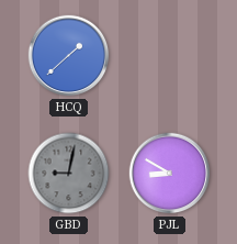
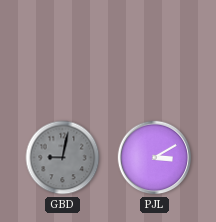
HCQ: 1:38 -> none (69, 56)
PJL: 8:50 -> 3:10 (155, 158)
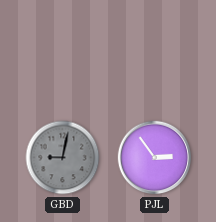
PJL: 3:10 -> 2:54 (155, 158)
